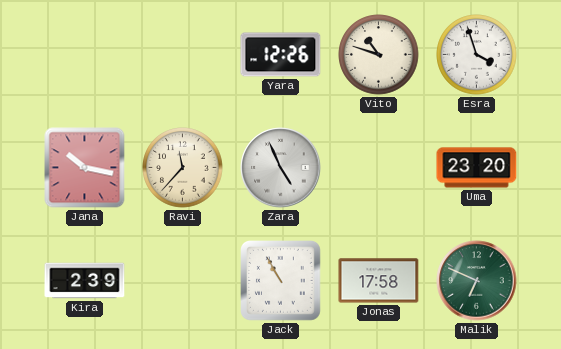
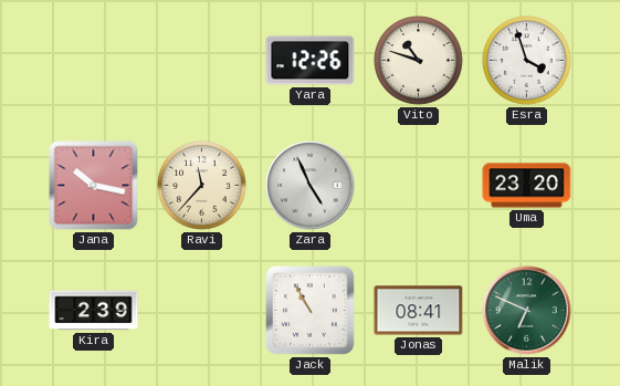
Jonas: 17:58 -> 08:41 (419, 311)
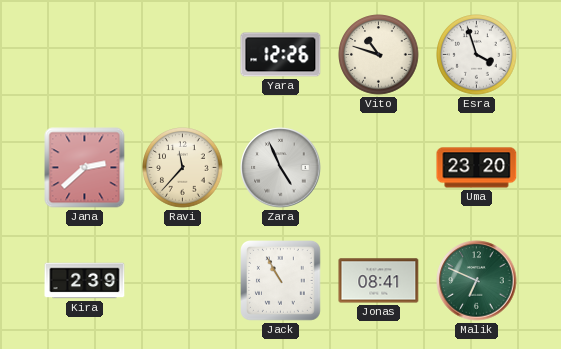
Jana: 10:17 -> 2:38 (85, 168)
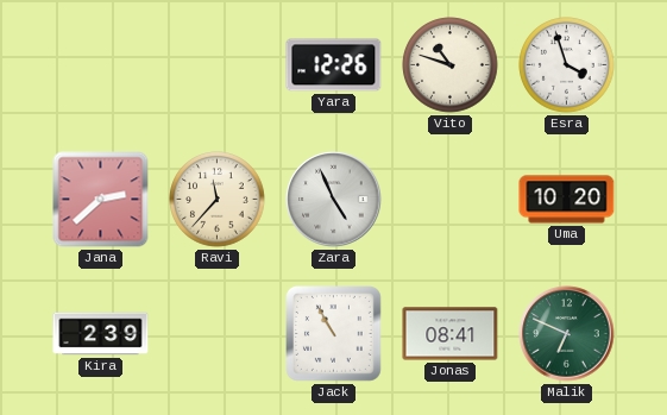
Uma: 23:20 -> 10:20 (567, 200)
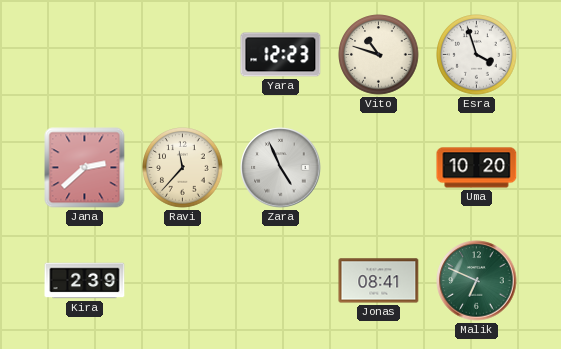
Yara: 12:26 -> 12:23 (281, 55)
Jack: 10:55 -> none (334, 334)
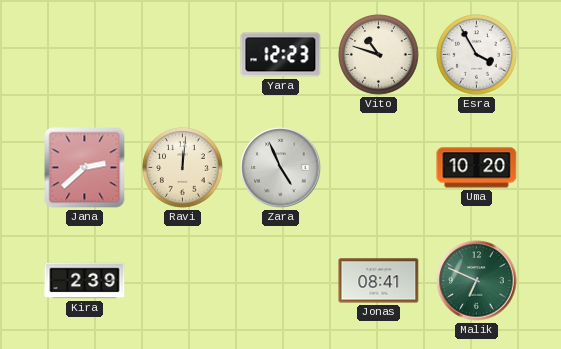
Esra: 3:57 -> 3:55 (477, 55)
Ravi: 11:37 -> 12:01 (183, 168)
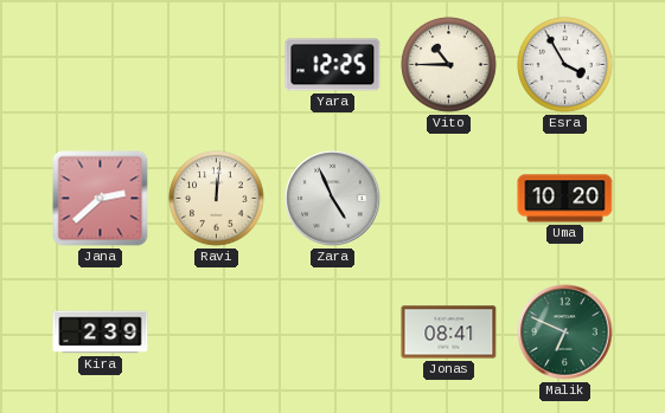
Yara: 12:23 -> 12:25 (333, 65)
Vito: 10:48 -> 10:45 (449, 65)
